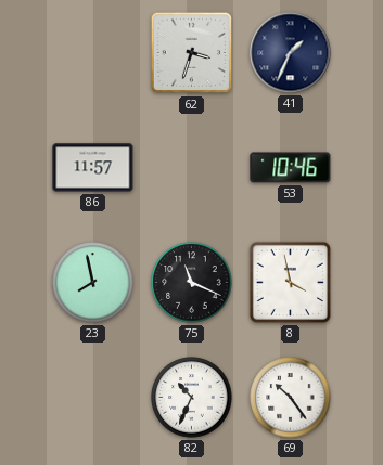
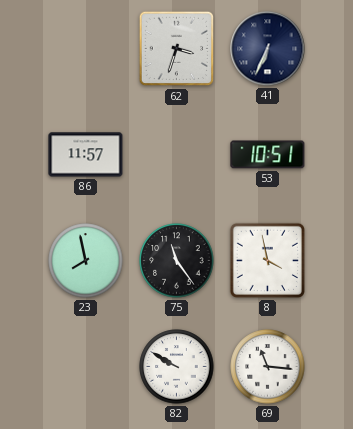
41: 1:34 -> 6:34 (268, 49)
53: 10:46 -> 10:51 (268, 155)
75: 11:19 -> 11:24 (177, 261)
82: 10:34 -> 9:50 (177, 367)
69: 10:24 -> 11:16 (268, 367)
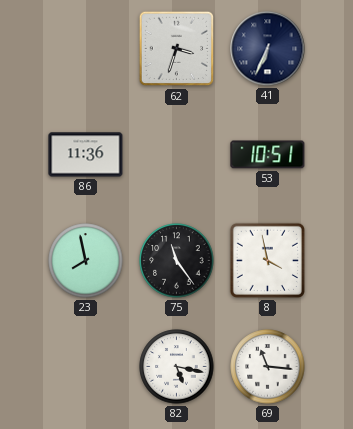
86: 11:57 -> 11:36 (86, 155)
82: 9:50 -> 5:17 (177, 367)
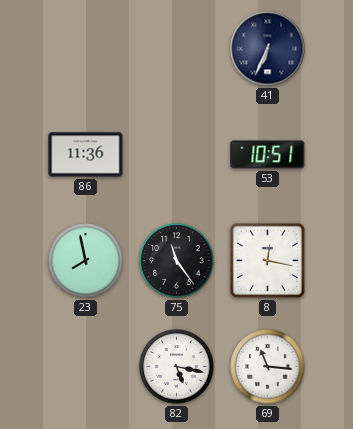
62: 3:33 -> none (177, 49)
8: 3:58 -> 12:17 (267, 260)
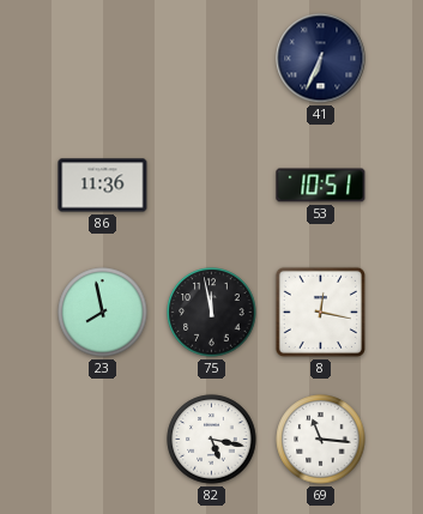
75: 11:24 -> 11:58 (212, 313)
